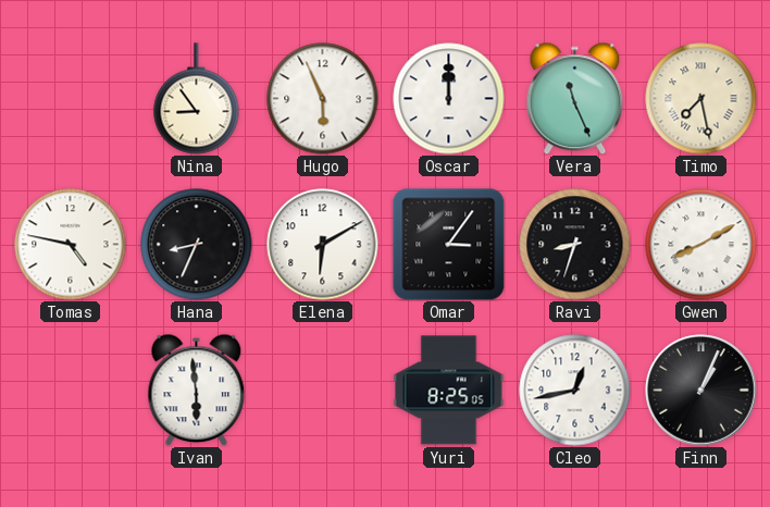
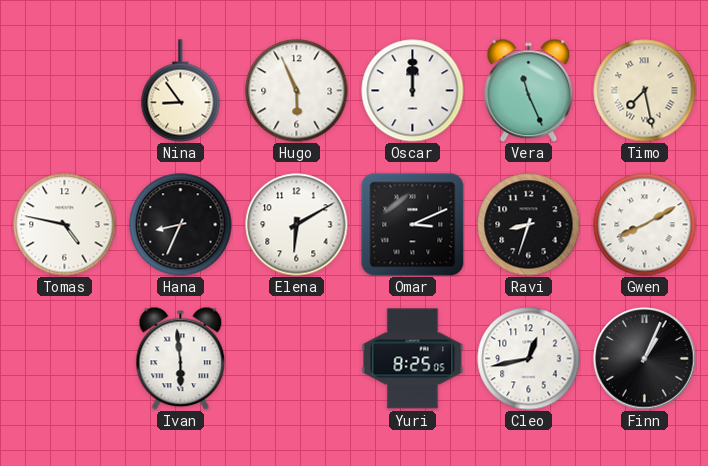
Omar: 3:06 -> 3:11 (412, 224)
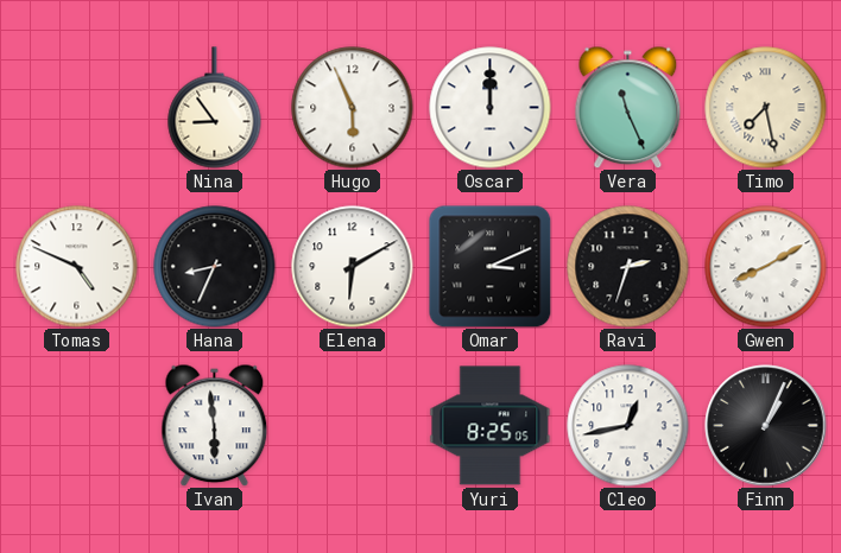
Tomas: 4:47 -> 4:49 (77, 267)
Ravi: 8:33 -> 2:33 (628, 267)
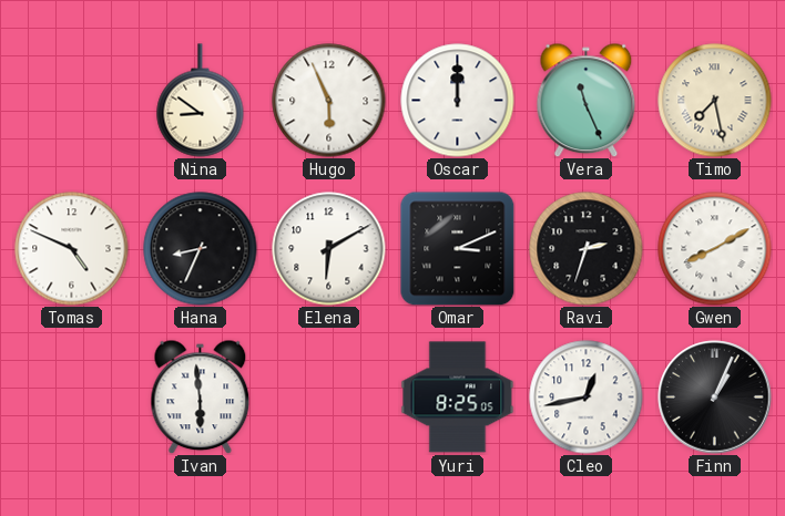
Nina: 8:54 -> 8:51 (201, 101)
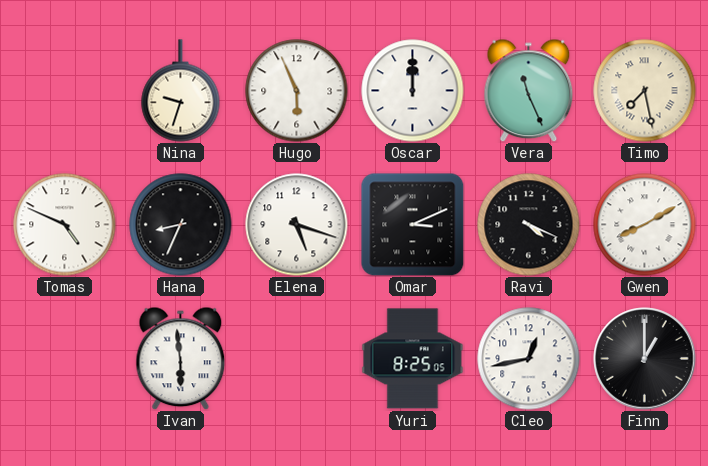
Nina: 8:51 -> 9:33 (181, 91)
Elena: 6:10 -> 5:18 (297, 225)
Ravi: 2:33 -> 4:19 (529, 225)
Finn: 1:04 -> 1:00 (645, 359)
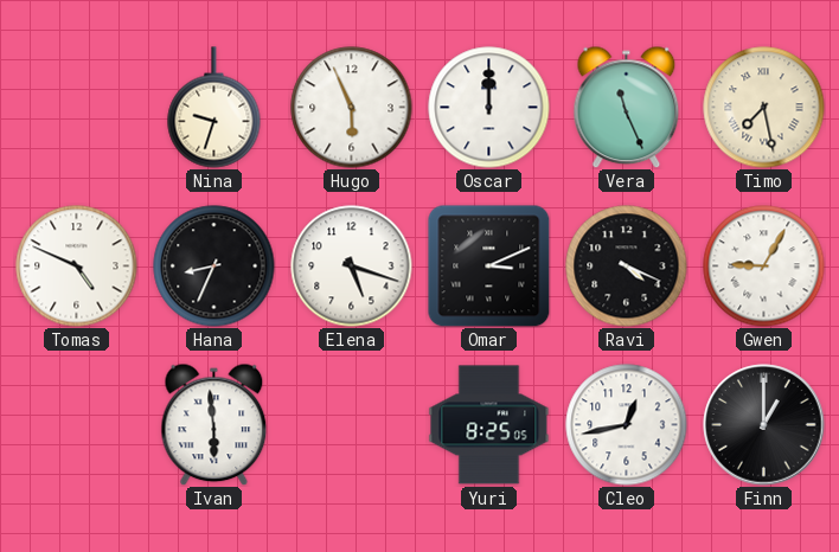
Gwen: 8:10 -> 9:05 (764, 267)
